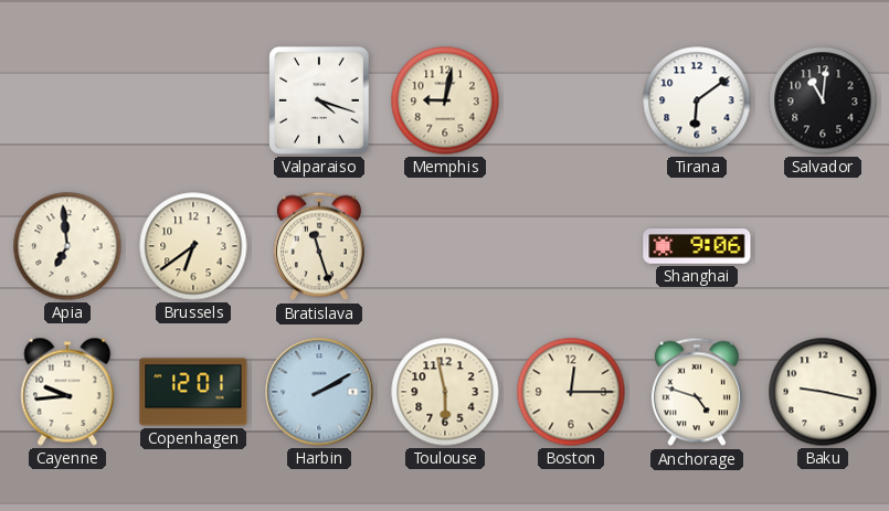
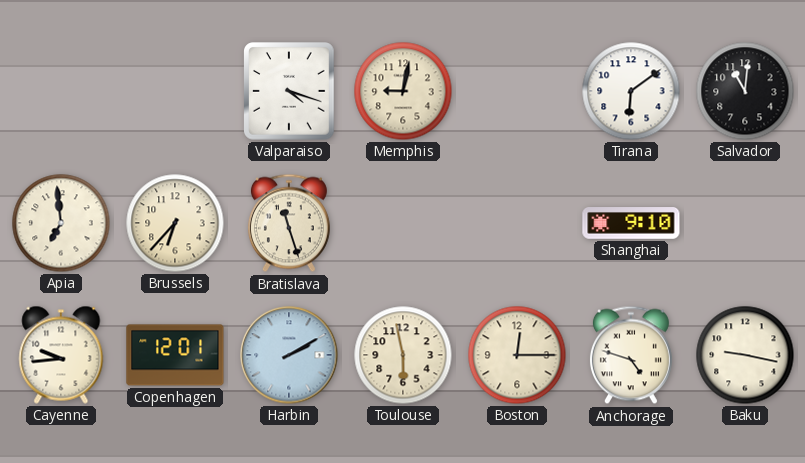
Brussels: 6:39 -> 6:37 (175, 223)
Shanghai: 9:06 -> 9:10 (631, 223)
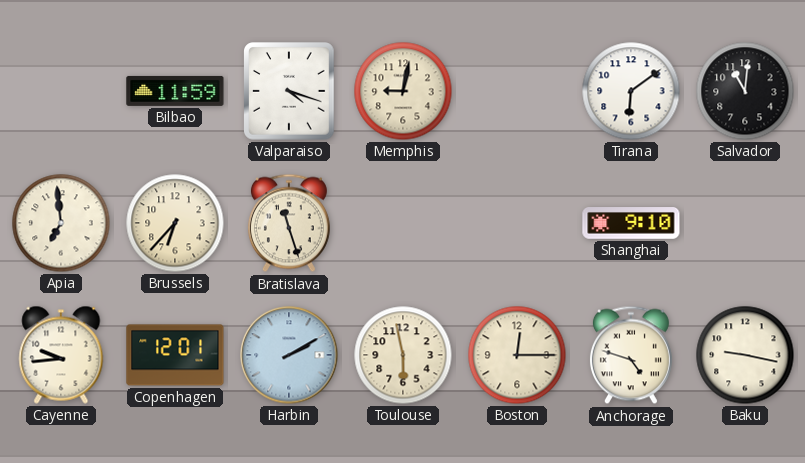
Bilbao: none -> 11:59 (175, 91)
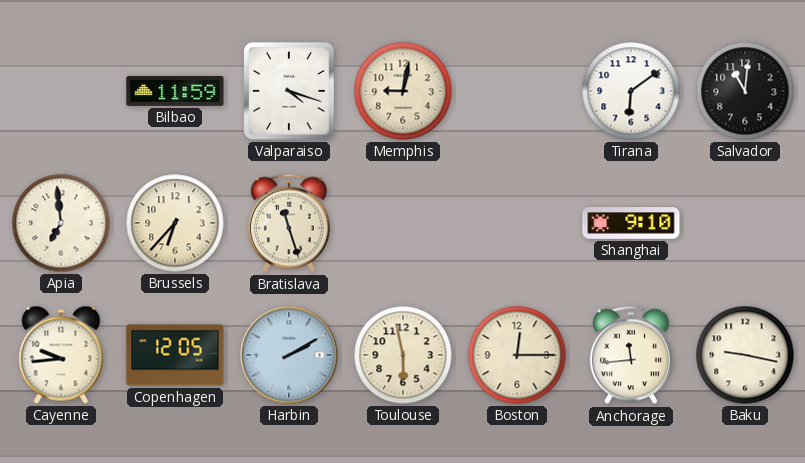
Copenhagen: 12:01 -> 12:05 (175, 355)
Anchorage: 4:48 -> 11:44 (631, 355)
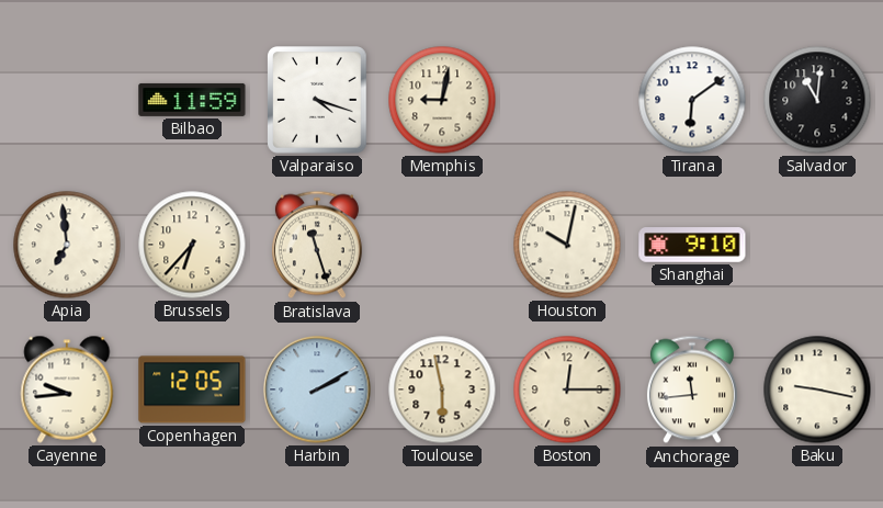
Houston: none -> 10:02 (567, 245)
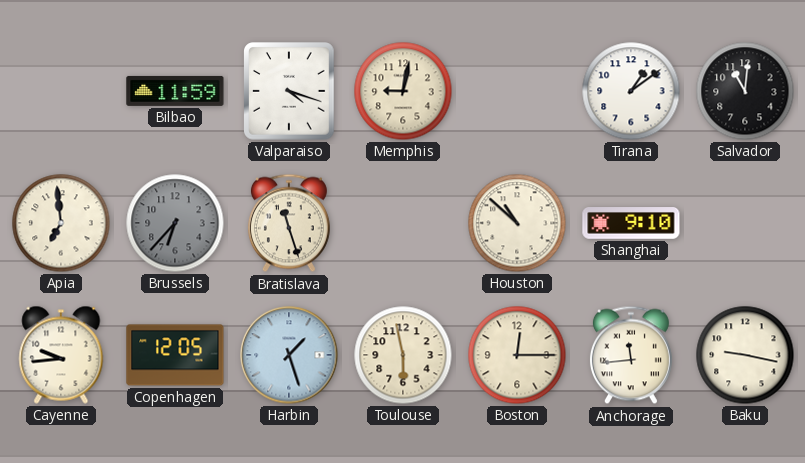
Tirana: 6:09 -> 1:09 (631, 91)
Brussels dial: cream -> grey (175, 223)
Houston: 10:02 -> 10:52 (517, 223)
Harbin: 2:10 -> 1:27 (289, 355)
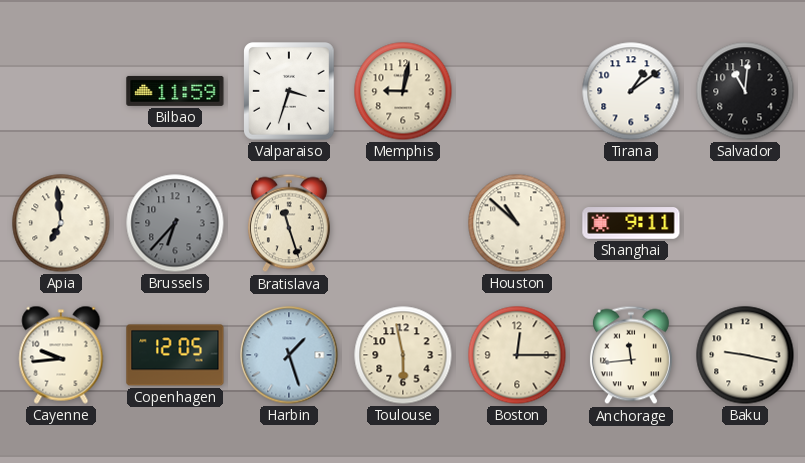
Valparaiso: 4:18 -> 3:33 (290, 91)
Shanghai: 9:10 -> 9:11 (631, 223)
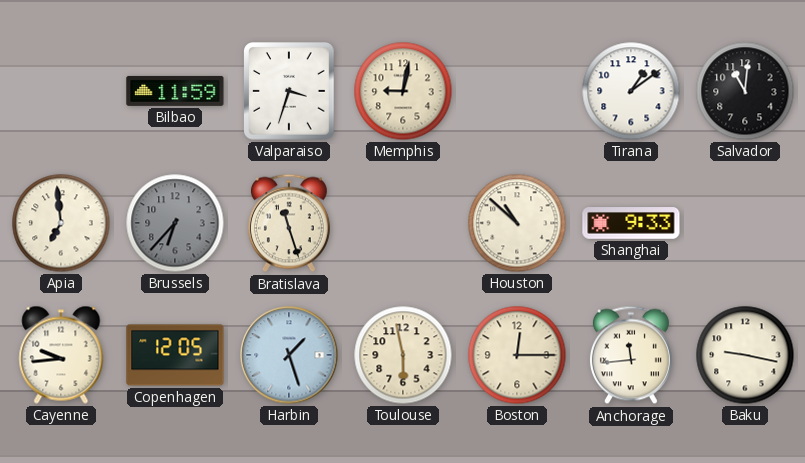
Shanghai: 9:11 -> 9:33 (631, 223)
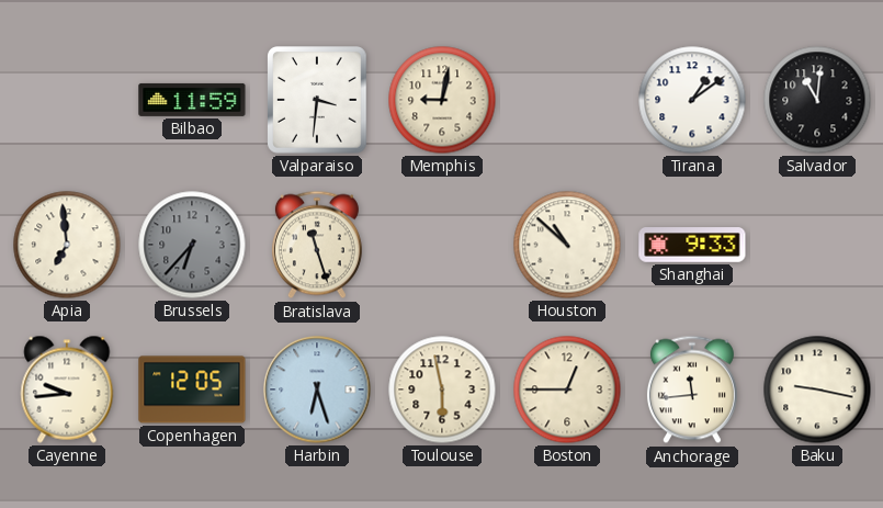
Valparaiso: 3:33 -> 3:31 (318, 100)
Harbin: 1:27 -> 6:27 (317, 390)
Boston: 12:15 -> 12:45 (567, 390)
